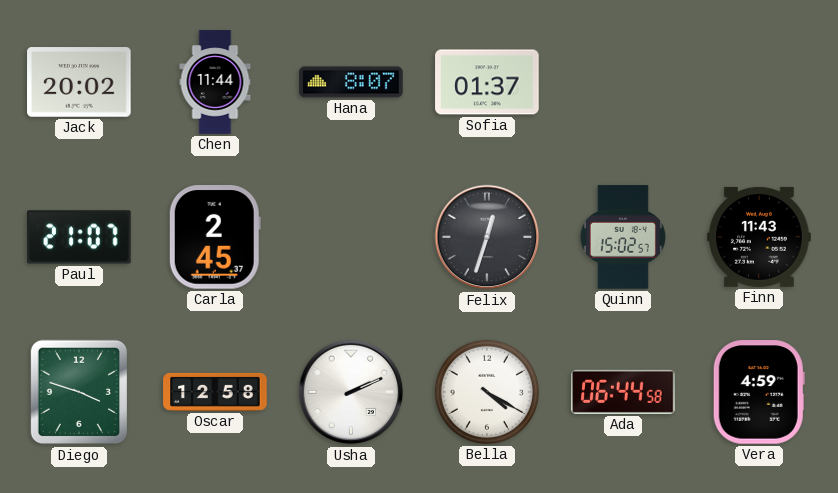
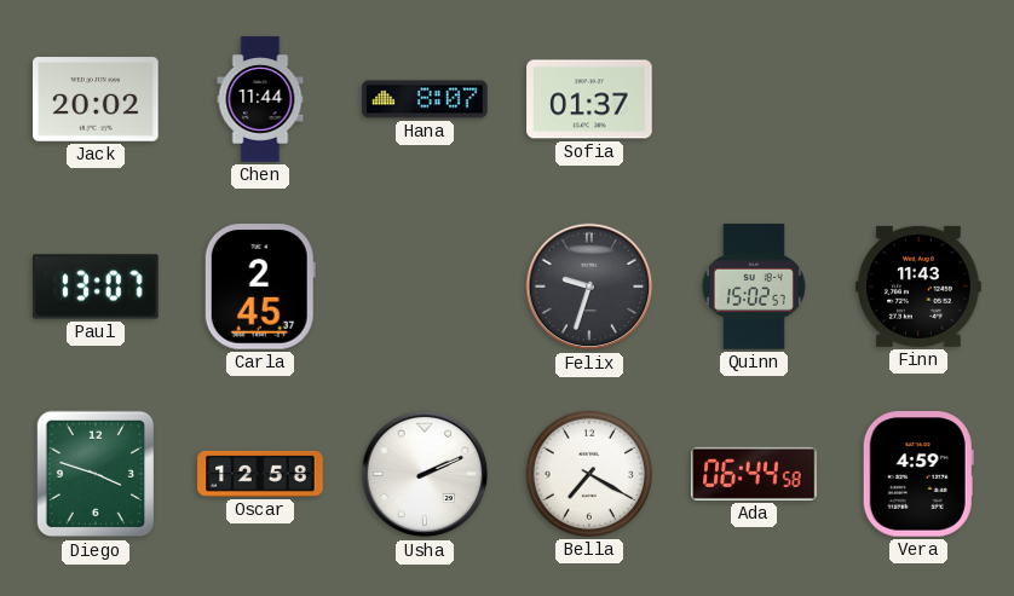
Paul: 21:07 -> 13:07 (96, 287)
Felix: 12:33 -> 9:33 (589, 287)
Bella: 4:20 -> 7:20 (589, 474)
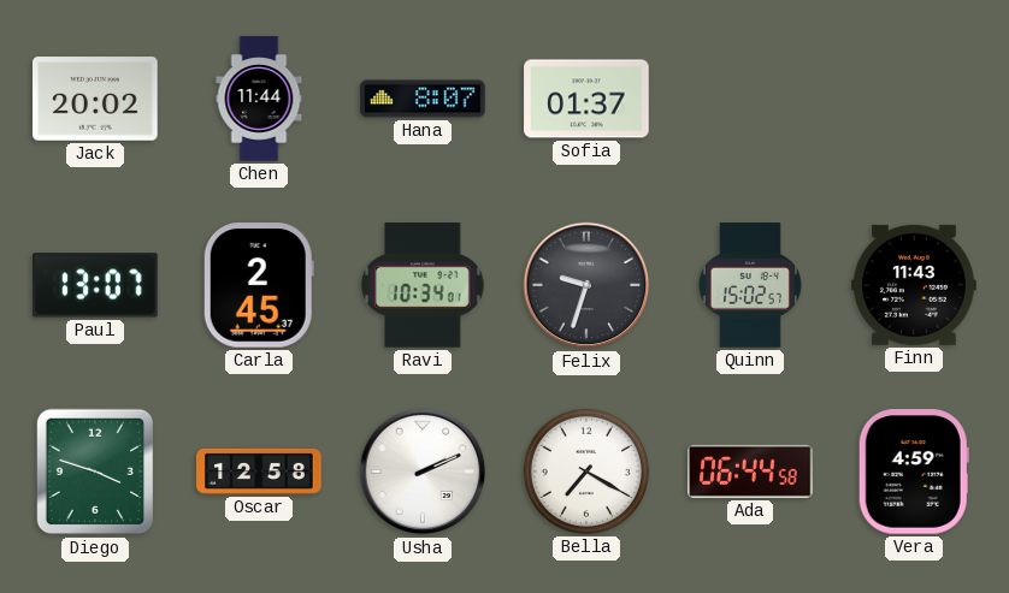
Ravi: none -> 10:34 (423, 285)
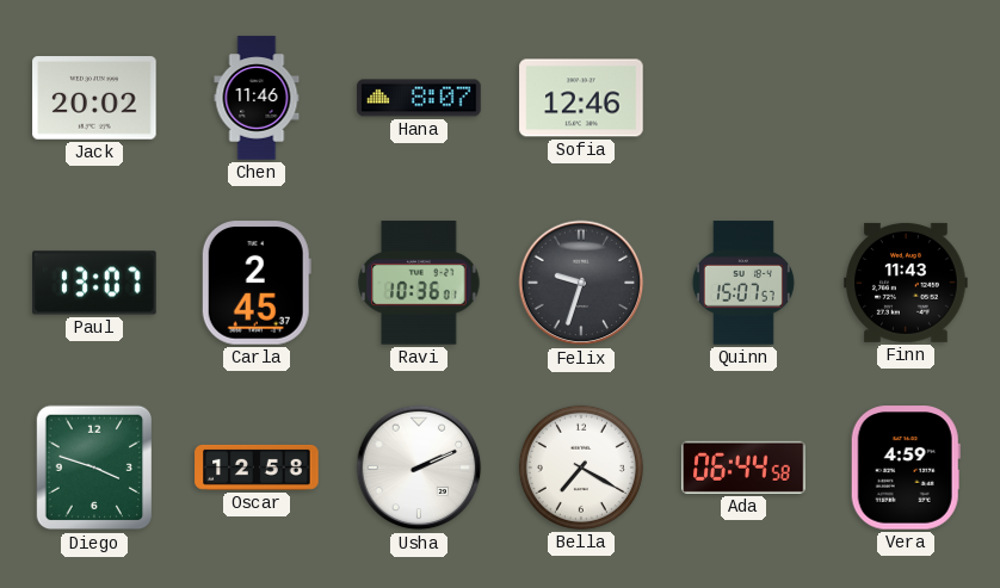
Chen: 11:44 -> 11:46 (257, 98)
Sofia: 01:37 -> 12:46 (581, 98)
Ravi: 10:34 -> 10:36 (419, 283)
Quinn: 15:02 -> 15:07 (743, 283)
